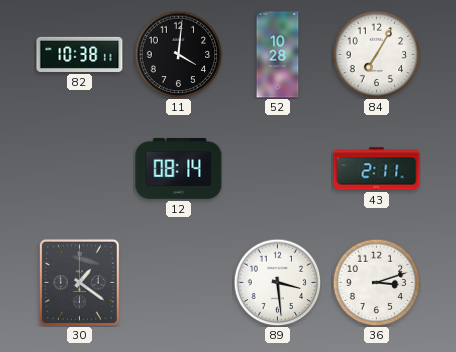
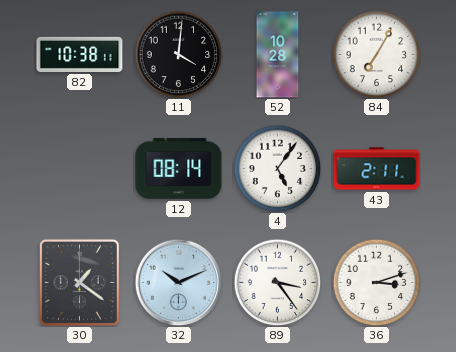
4: none -> 5:06 (277, 168)
32: none -> 10:11 (178, 282)
89: 3:29 -> 3:24 (277, 282)
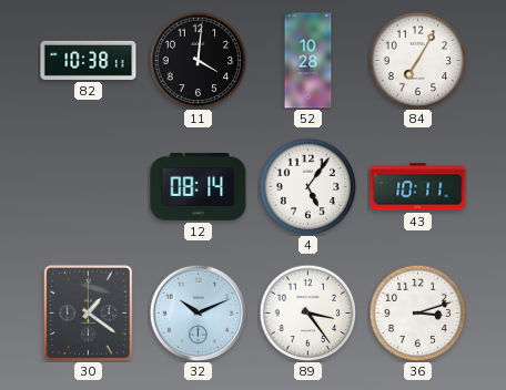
43: 2:11 -> 10:11 (418, 187)
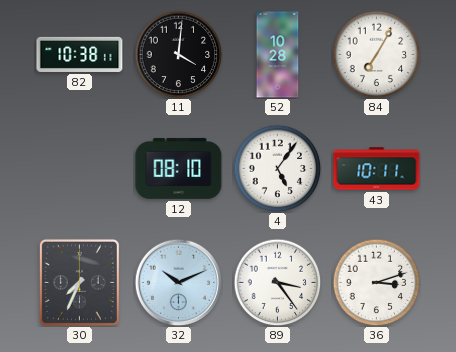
12: 08:14 -> 08:10 (179, 168)
30: 1:21 -> 7:34 (79, 282)
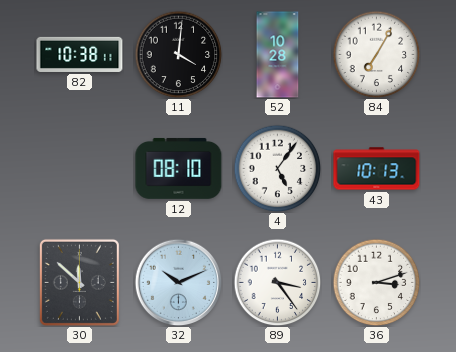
43: 10:11 -> 10:13 (377, 169)
30: 7:34 -> 11:52 (79, 282)
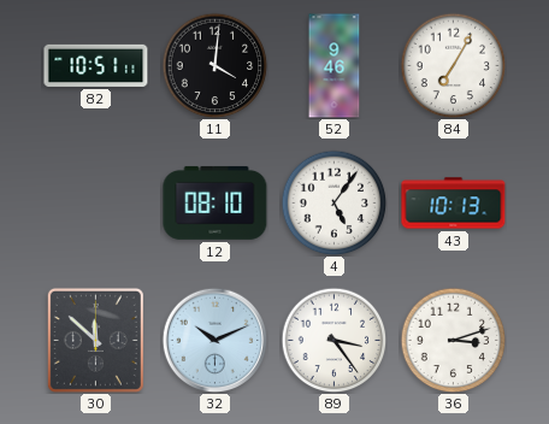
82: 10:38 -> 10:51 (96, 65)
52: 10:28 -> 9:46 (335, 66)
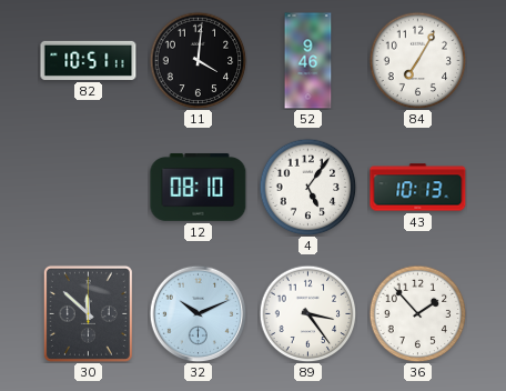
36: 3:12 -> 1:53 (417, 313)
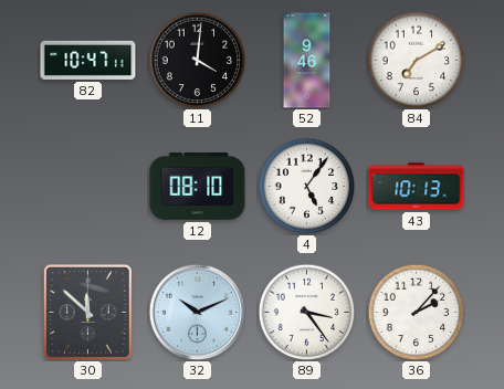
82: 10:51 -> 10:47 (88, 60)
84: 7:05 -> 7:10 (416, 60)
36: 1:53 -> 2:07 (416, 312)
